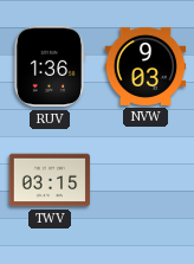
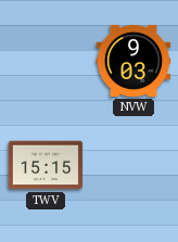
RUV: 1:36 -> none (50, 66)
TWV: 03:15 -> 15:15 (46, 165)
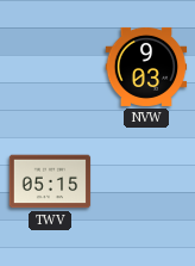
TWV: 15:15 -> 05:15 (50, 181)
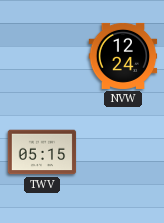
NVW: 9:03 -> 12:24 (123, 56)
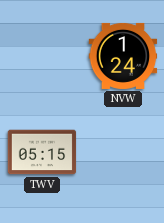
NVW: 12:24 -> 1:24 (123, 56)
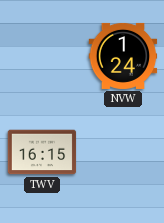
TWV: 05:15 -> 16:15 (42, 152)
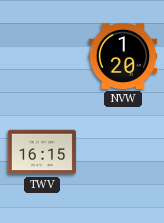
NVW: 1:24 -> 1:20 (123, 56)
